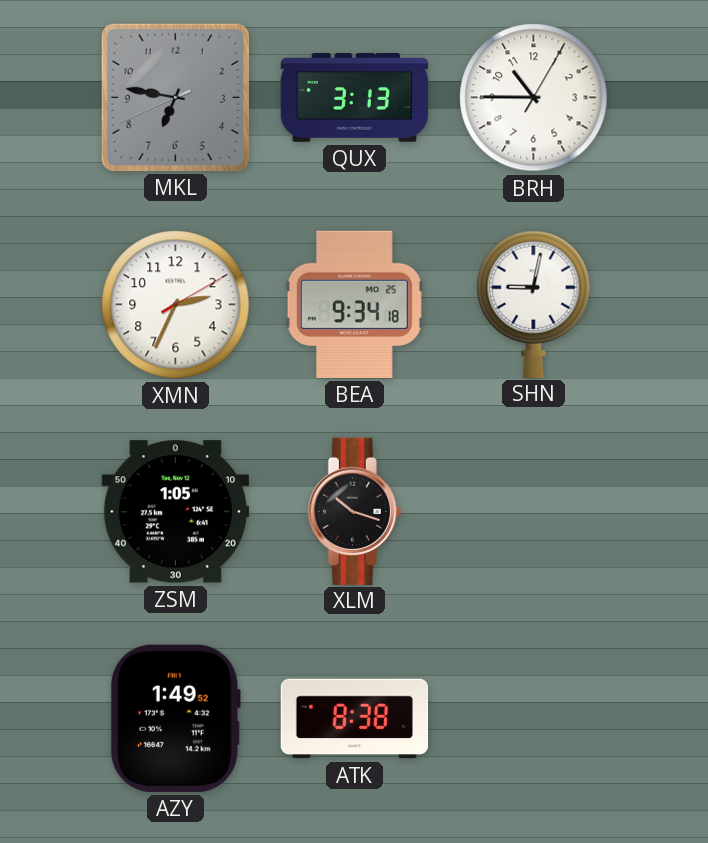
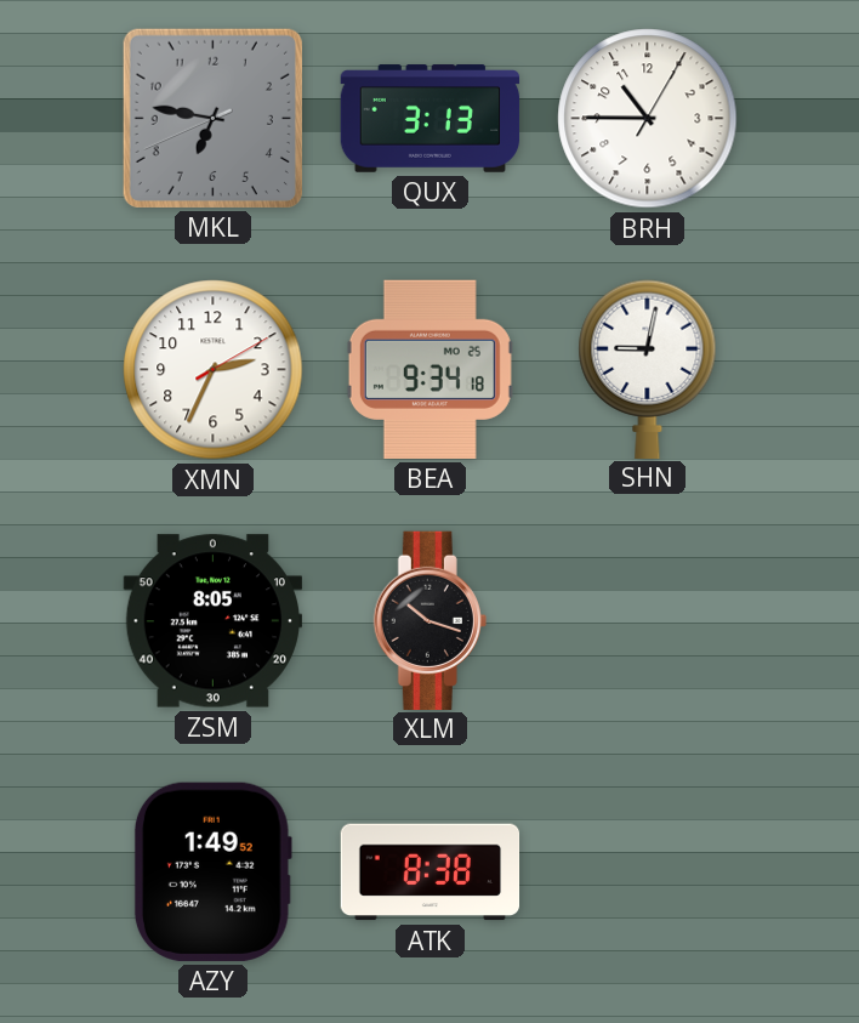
ZSM: 1:05 -> 8:05 (212, 621)
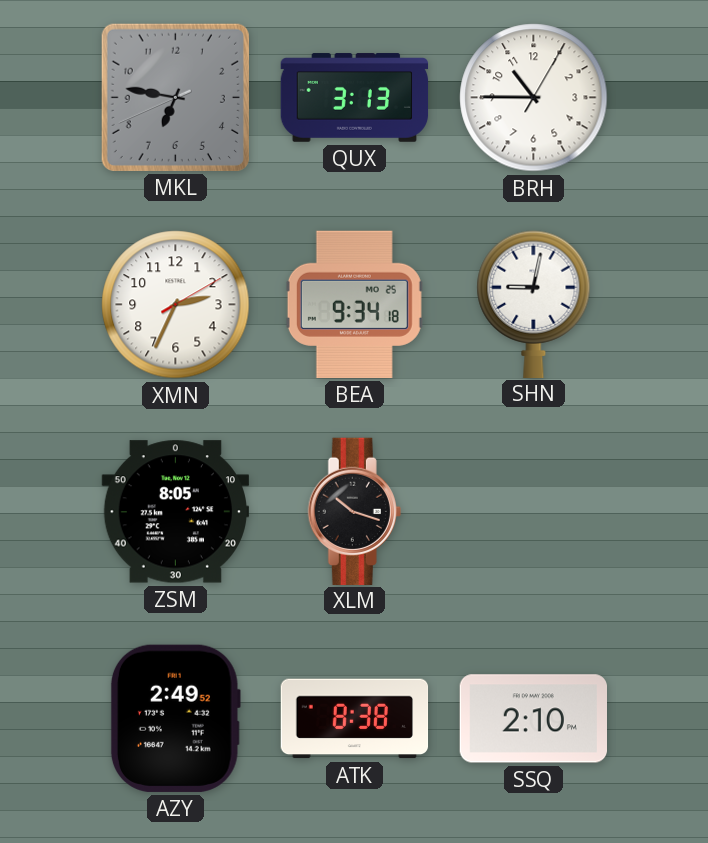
AZY: 1:49 -> 2:49 (175, 718)
SSQ: none -> 2:10 (533, 719)
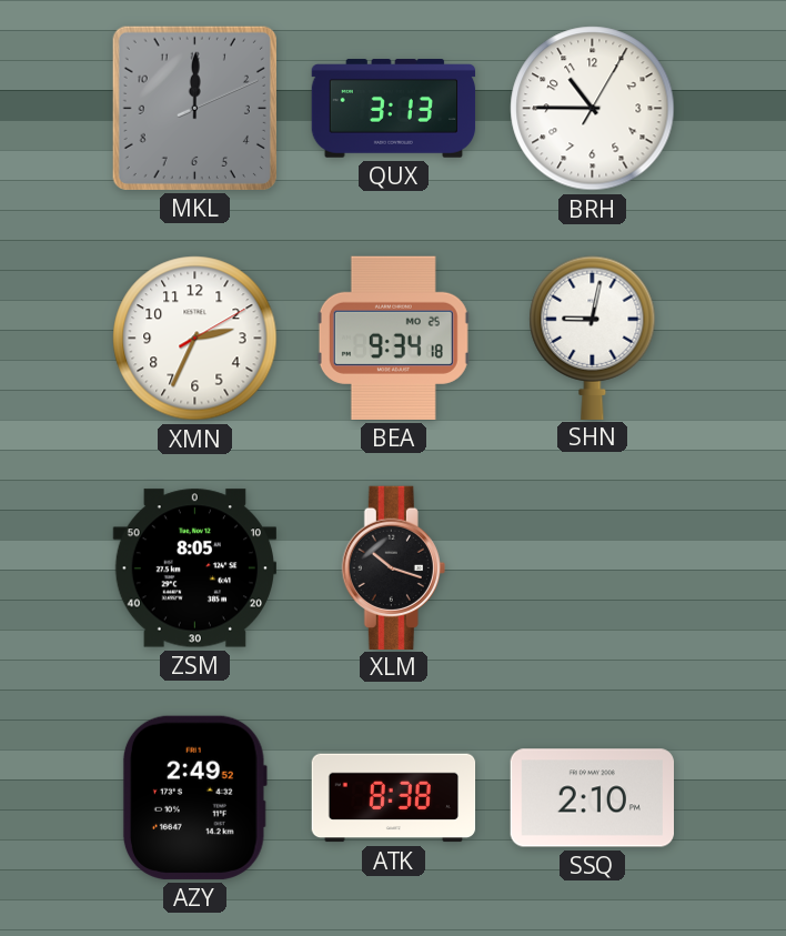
MKL: 6:46 -> 12:00 (194, 108)
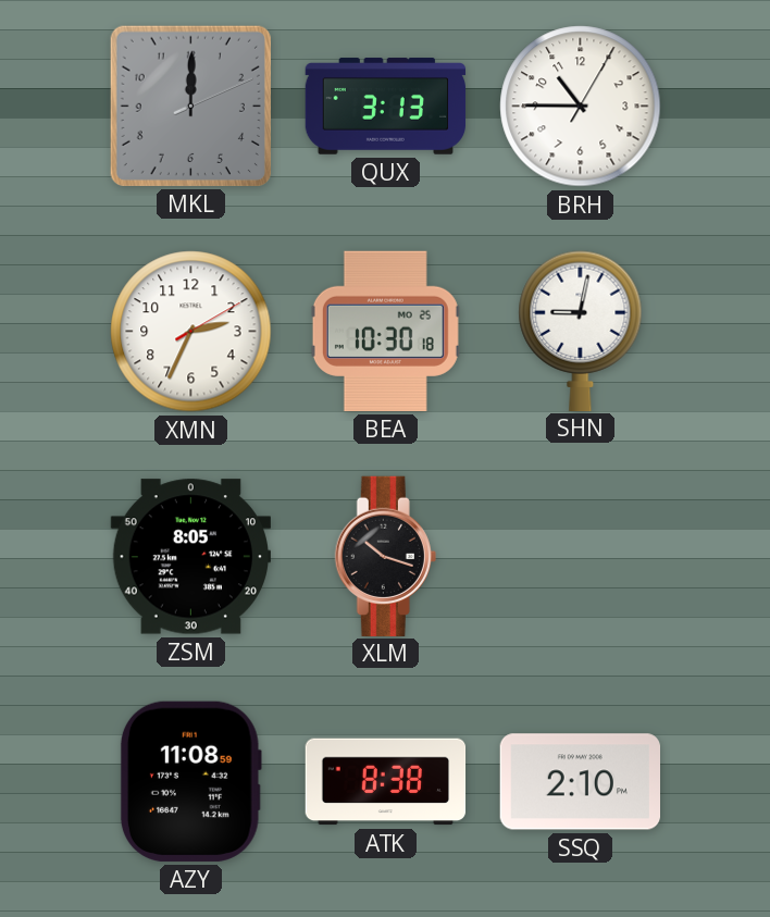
BEA: 9:34 -> 10:30 (385, 331)
AZY: 2:49 -> 11:08 (190, 781)
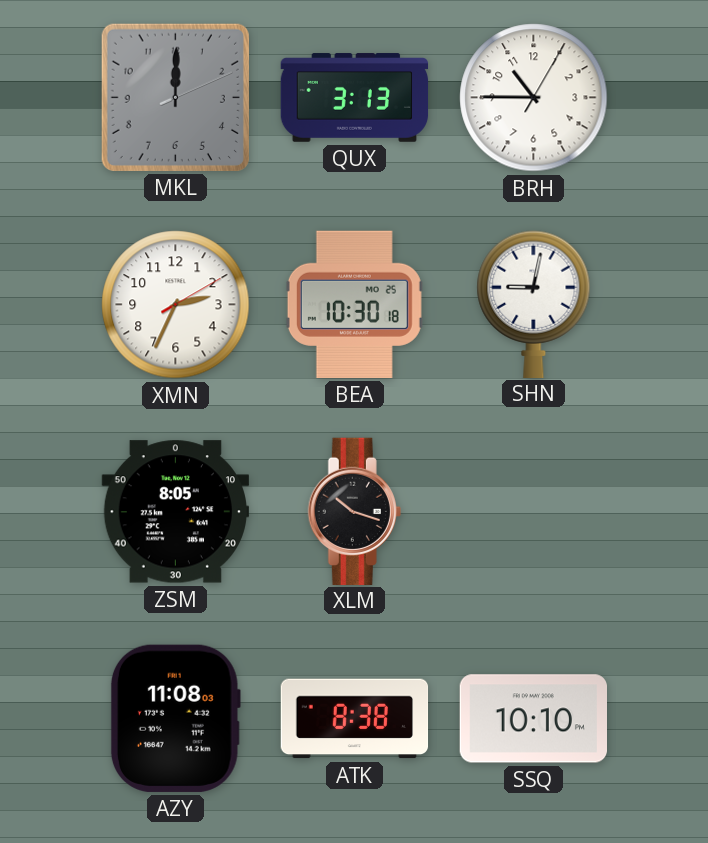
AZY: 11:08:59 -> 11:08:03 (175, 718)
SSQ: 2:10 -> 10:10 (533, 719)
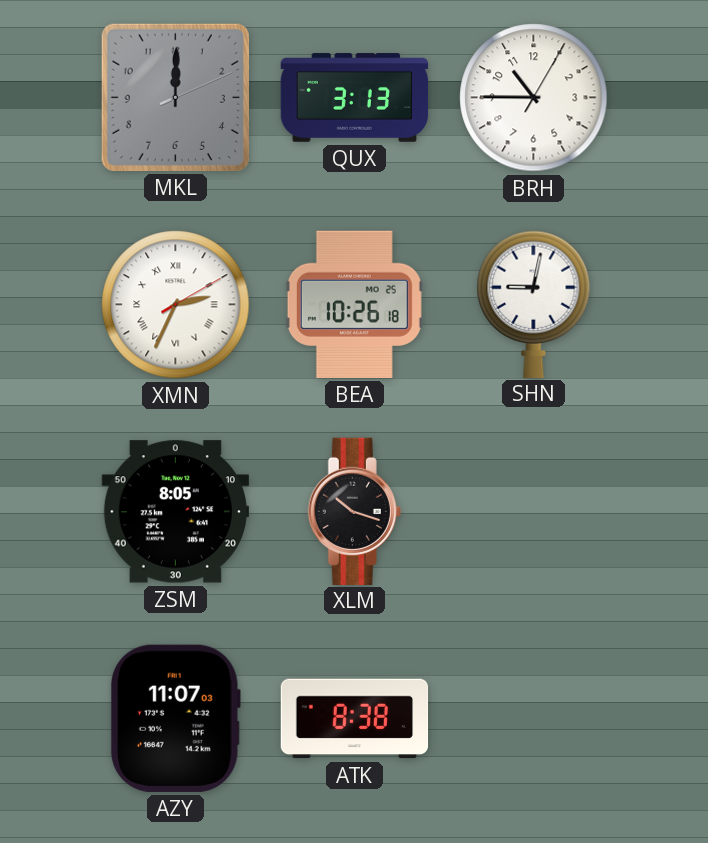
XMN numerals: Arabic -> Roman (176, 305)
BEA: 10:30 -> 10:26 (354, 304)
AZY: 11:08 -> 11:07 (175, 718)
SSQ: 10:10 -> none (533, 719)
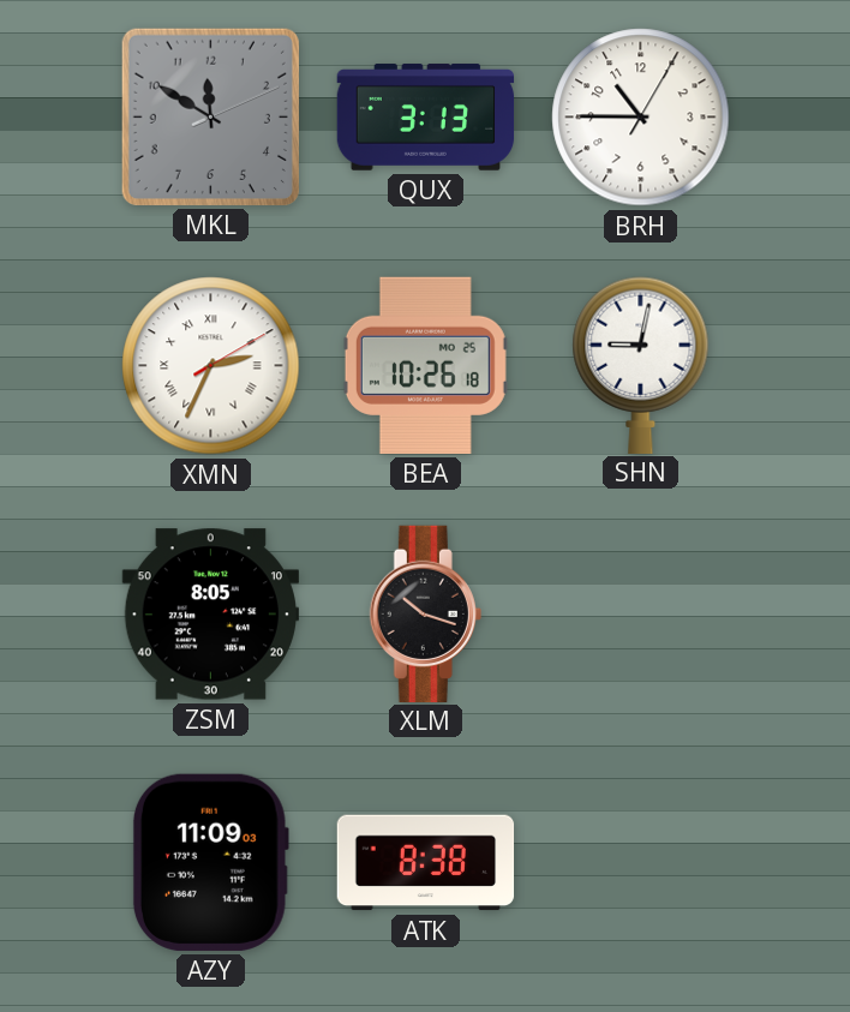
MKL: 12:00 -> 11:50 (210, 116)
AZY: 11:07 -> 11:09 (210, 862)
